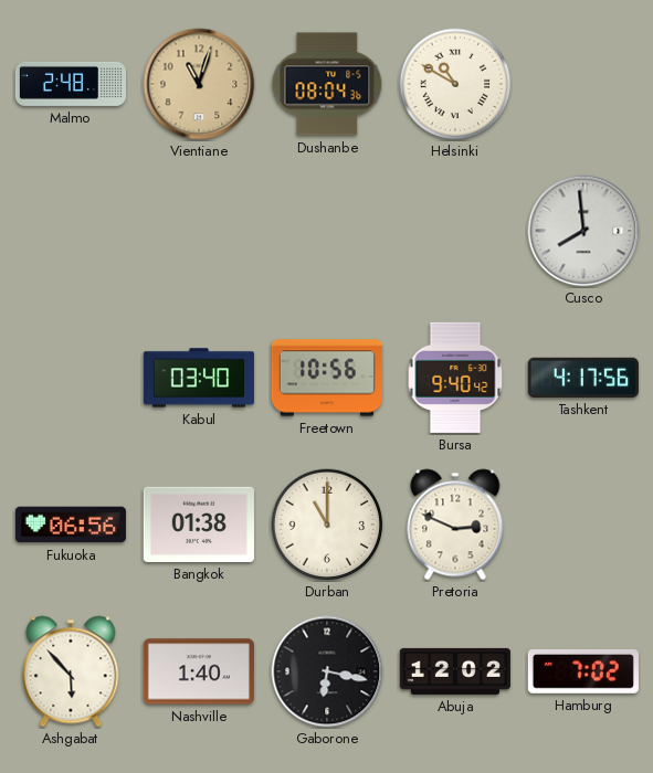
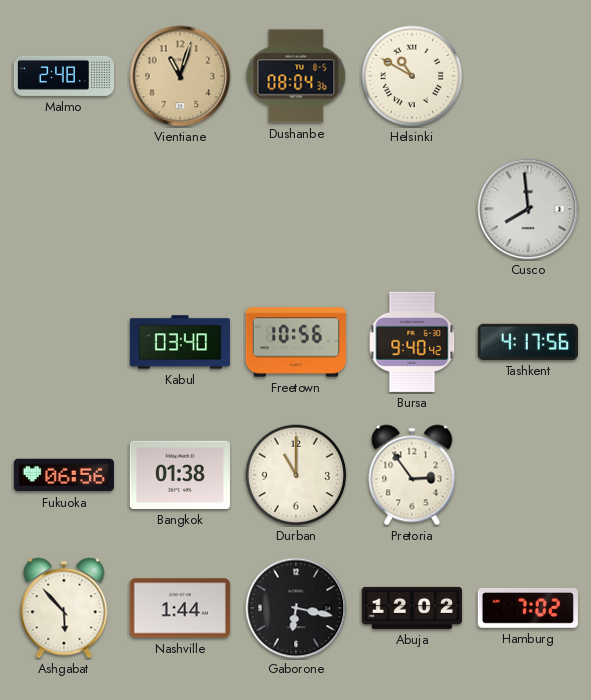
Pretoria: 2:49 -> 2:54 (412, 475)
Nashville: 1:40 -> 1:44 (180, 608)
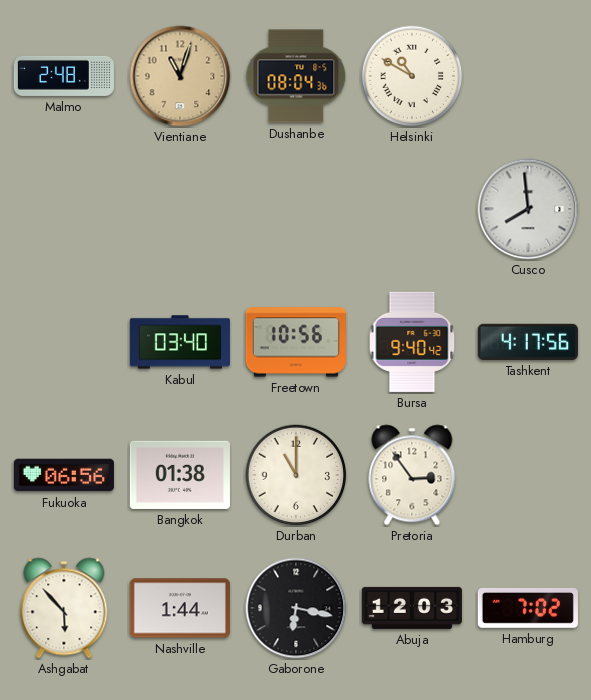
Abuja: 12:02 -> 12:03 (412, 608)
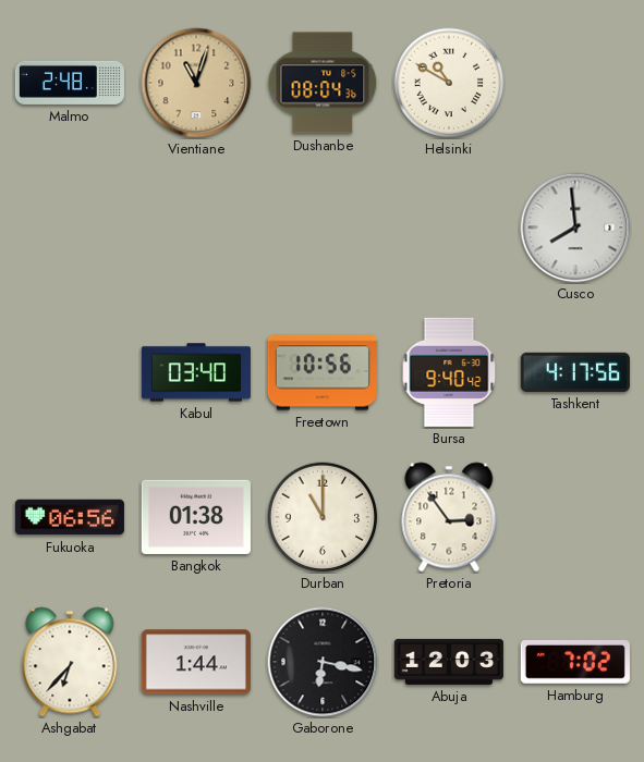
Ashgabat: 5:53 -> 6:37 (70, 662)
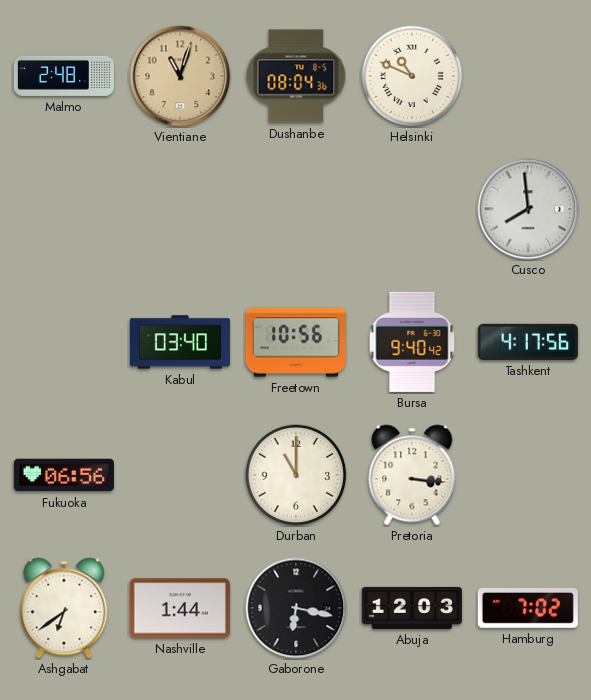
Helsinki: 10:50 -> 10:49 (412, 76)
Bangkok: 01:38 -> none (196, 517)
Pretoria: 2:54 -> 3:16 (412, 475)
Ashgabat: 6:37 -> 6:39 (64, 608)
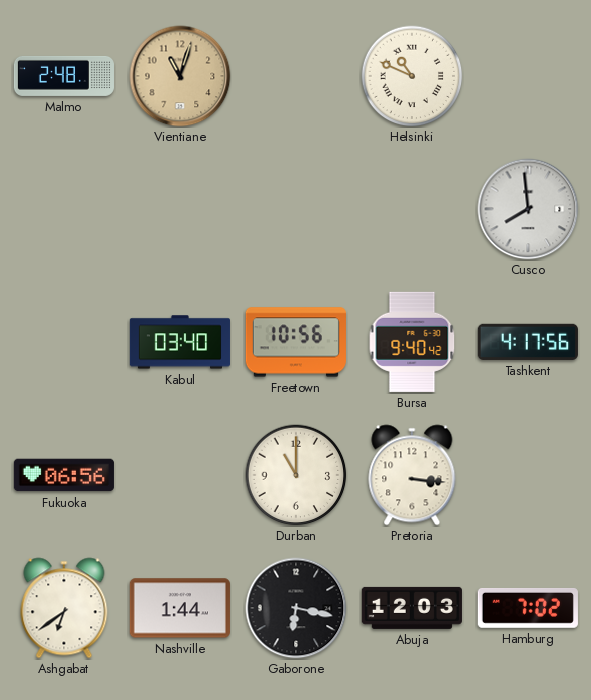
Dushanbe: 08:04 -> none (296, 76)
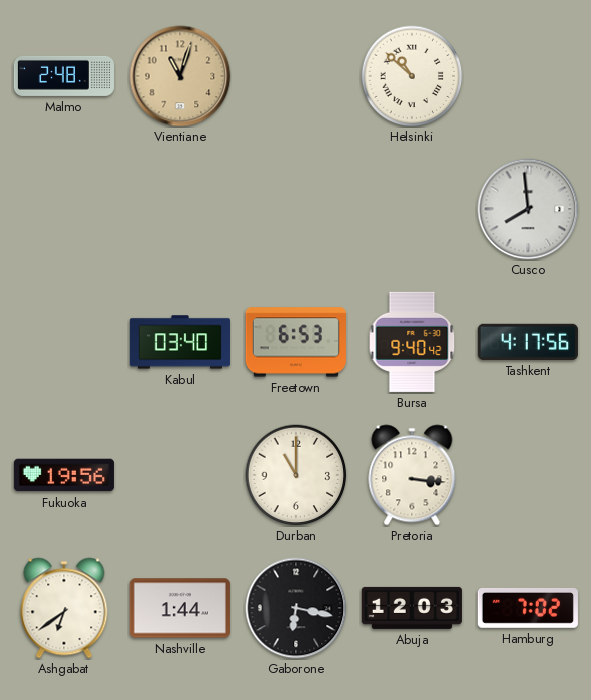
Helsinki: 10:49 -> 10:52 (412, 76)
Freetown: 10:56 -> 6:53 (296, 342)
Fukuoka: 06:56 -> 19:56 (64, 475)
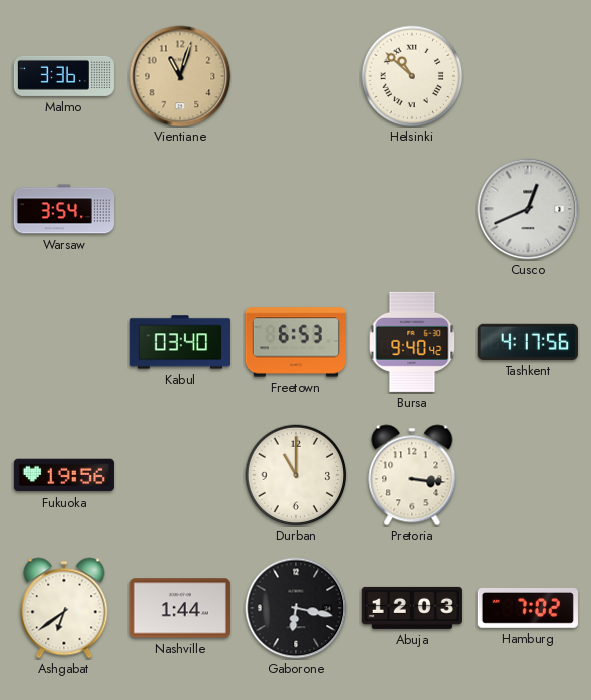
Malmo: 2:48 -> 3:36 (64, 76)
Warsaw: none -> 3:54 (64, 209)
Cusco: 7:59 -> 12:41 (528, 209)
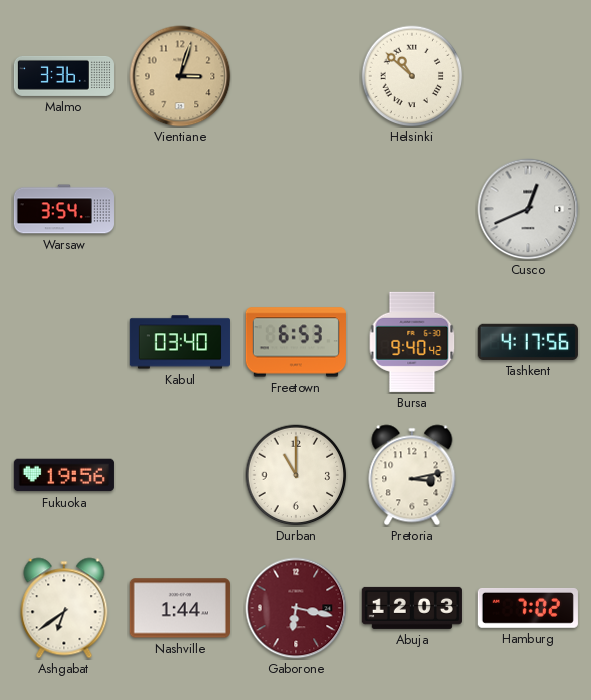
Vientiane: 11:03 -> 3:03 (180, 76)
Pretoria: 3:16 -> 3:13 (412, 475)
Gaborone dial: black -> burgundy (296, 608)
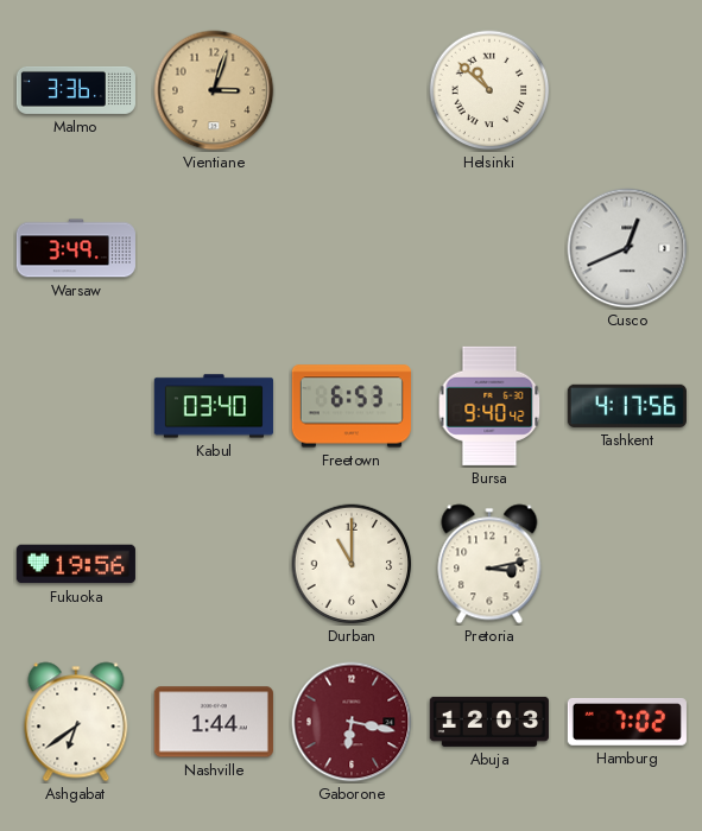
Warsaw: 3:54 -> 3:49 (76, 248)
